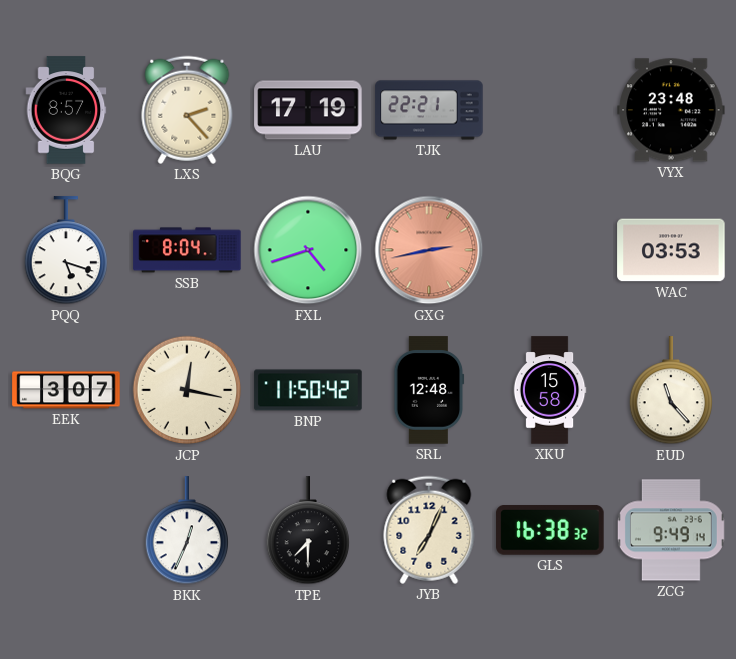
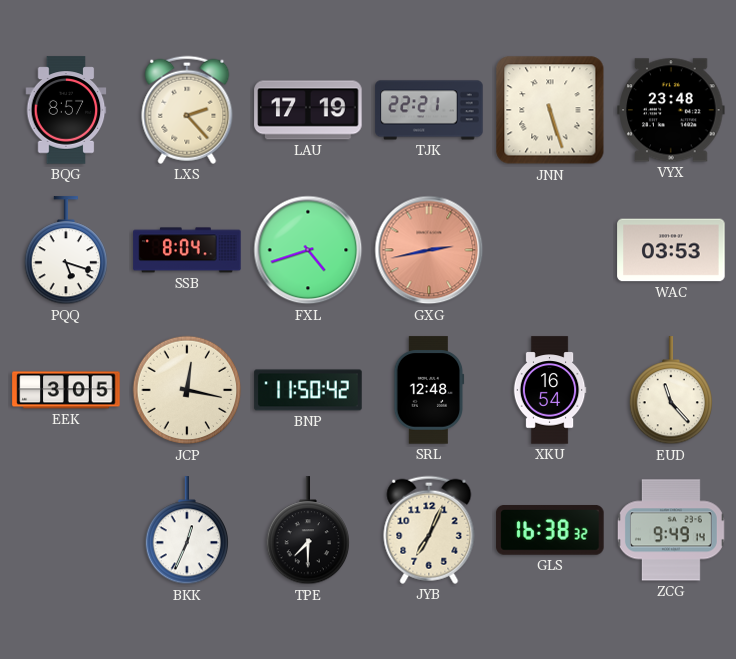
JNN: none -> 5:27 (550, 110)
EEK: 3:07 -> 3:05 (66, 390)
XKU: 15:58 -> 16:54 (550, 390)
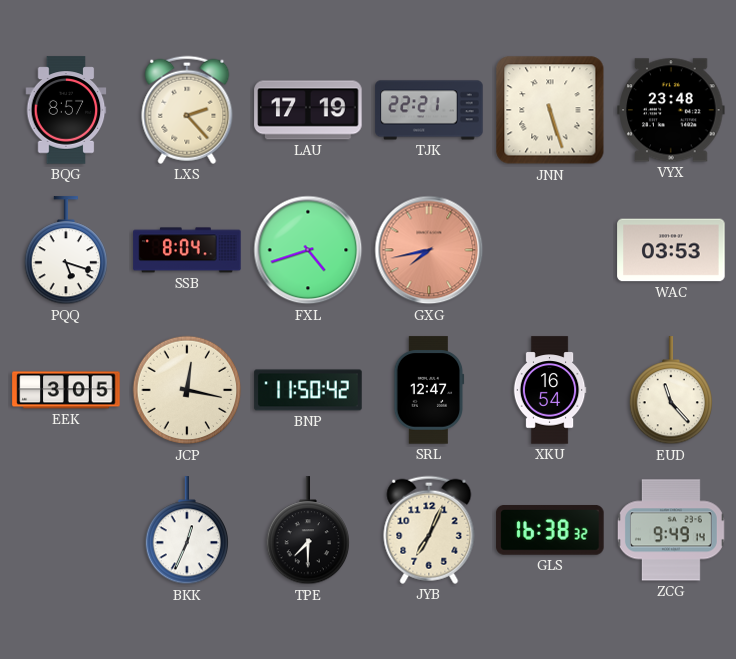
GXG: 2:43 -> 7:43 (429, 250)
SRL: 12:48 -> 12:47 (429, 390)
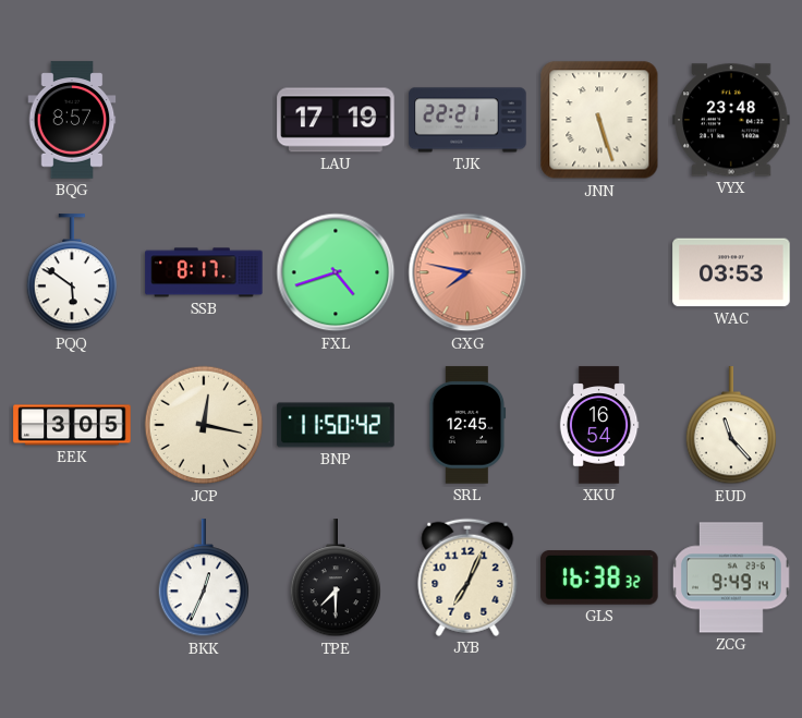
LXS: 2:23 -> none (187, 110)
PQQ: 5:18 -> 5:51 (71, 273)
SSB: 8:04 -> 8:17 (204, 272)
GXG: 7:43 -> 7:47 (467, 272)
SRL: 12:47 -> 12:45 (467, 425)
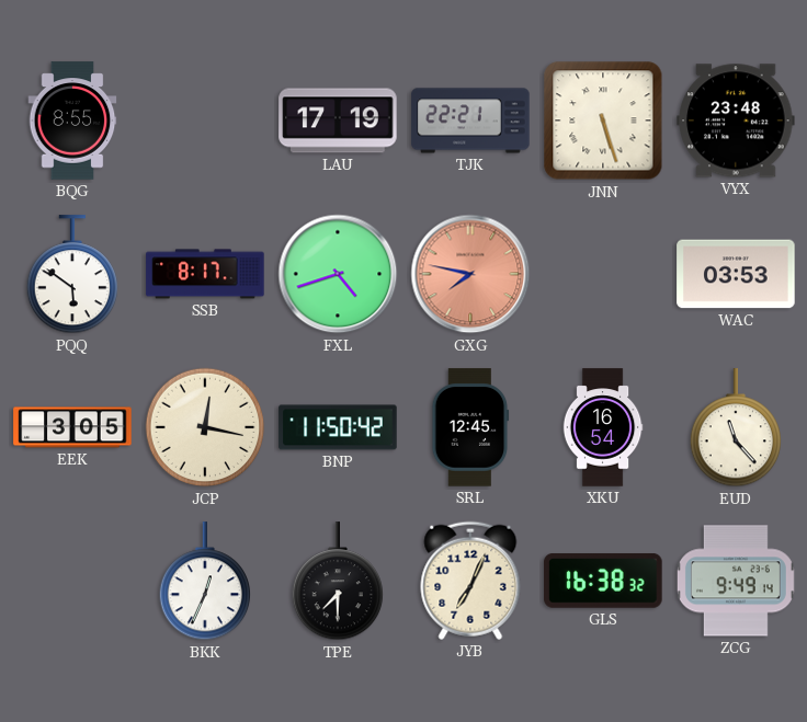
BQG: 8:57 -> 8:55 (72, 121)
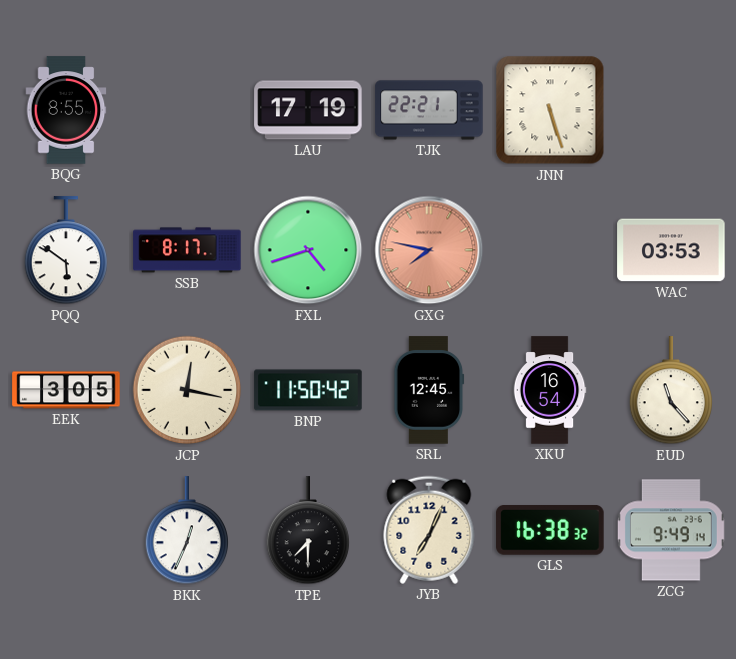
VYX: 23:48 -> none (736, 121)
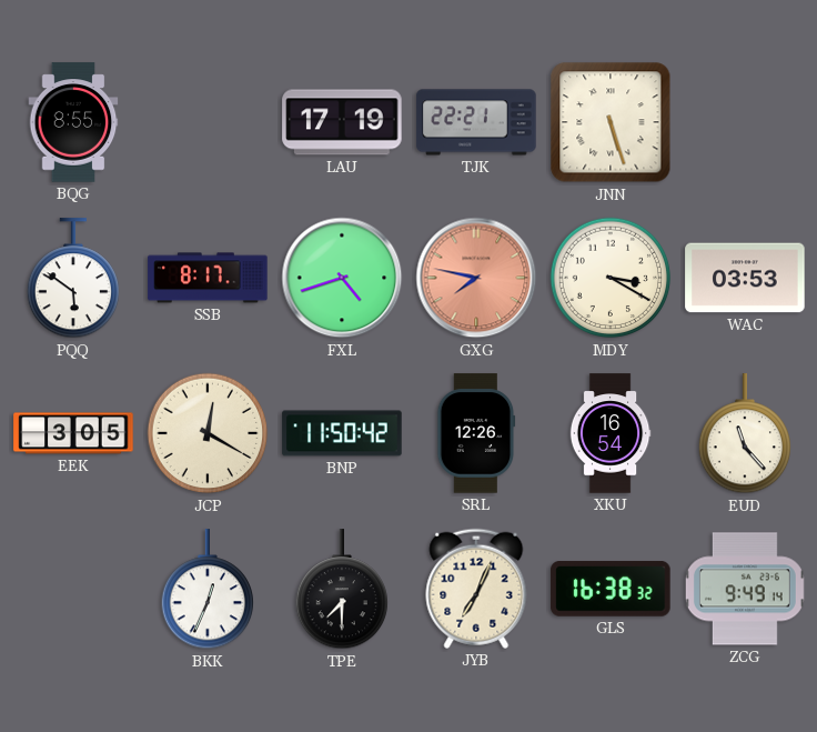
MDY: none -> 3:20 (611, 278)
JCP: 12:17 -> 12:20 (208, 433)
SRL: 12:45 -> 12:26 (476, 433)
